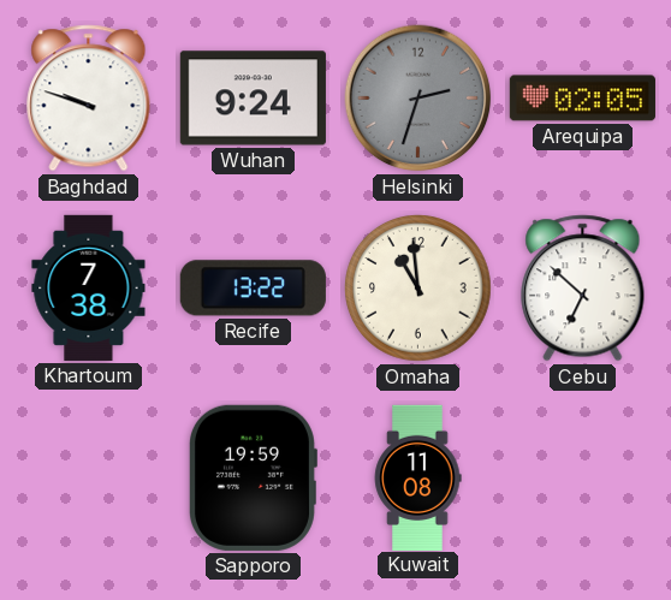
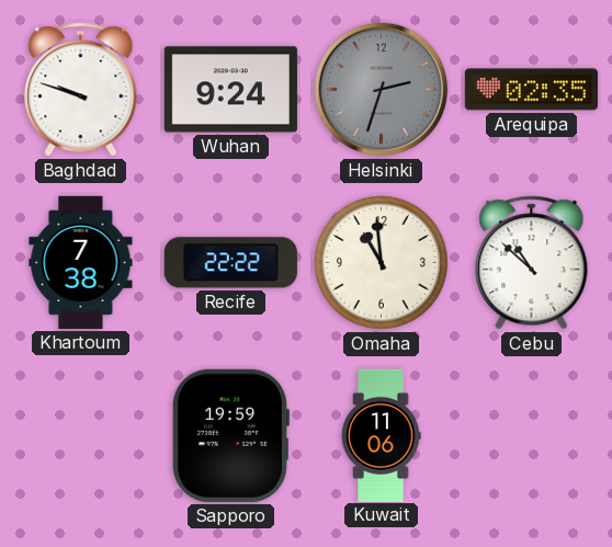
Arequipa: 02:05 -> 02:35 (531, 90)
Recife: 13:22 -> 22:22 (230, 263)
Cebu: 6:52 -> 10:52 (532, 263)
Kuwait: 11:08 -> 11:06 (381, 435)
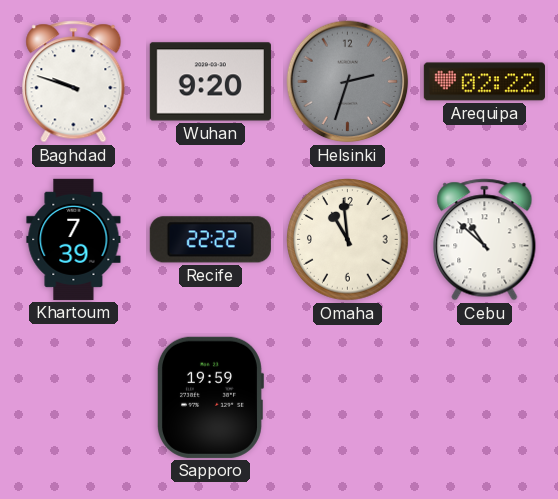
Wuhan: 9:24 -> 9:20 (210, 82)
Arequipa: 02:35 -> 02:22 (484, 82)
Khartoum: 7:38 -> 7:39 (74, 239)
Kuwait: 11:06 -> none (381, 435)
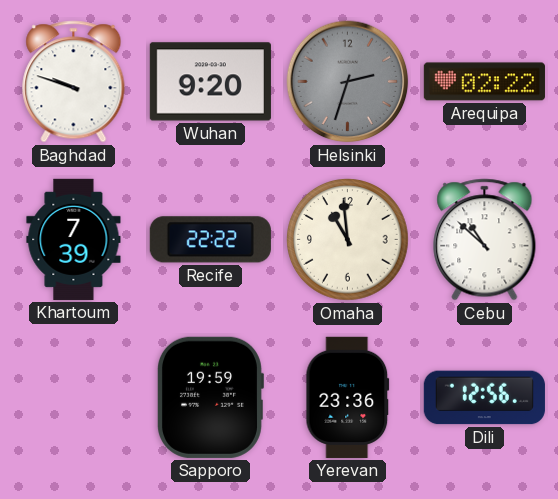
Yerevan: none -> 23:36 (348, 397)
Dili: none -> 12:56 (484, 398)
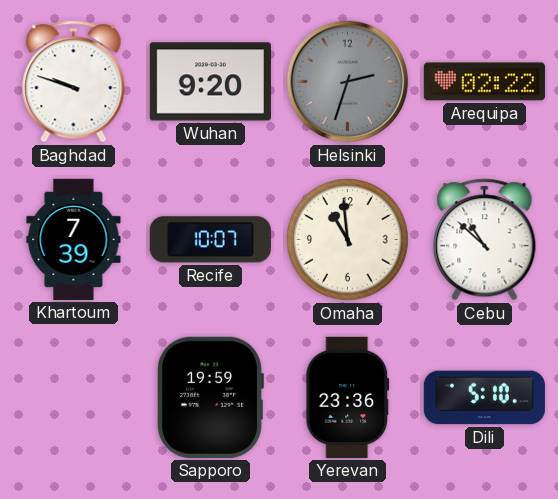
Recife: 22:22 -> 10:07 (210, 240)
Dili: 12:56 -> 5:10 (484, 398)
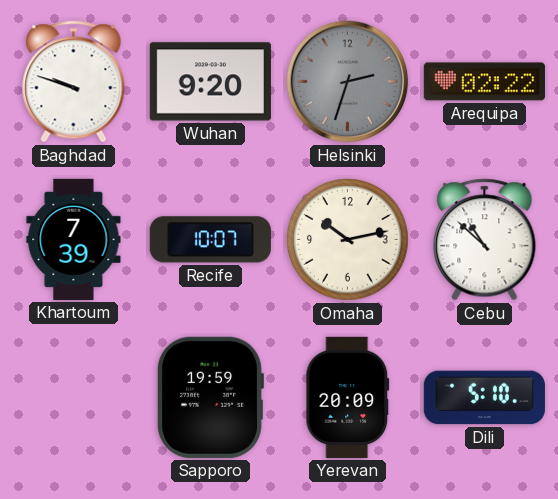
Omaha: 10:59 -> 10:13 (348, 240)
Yerevan: 23:36 -> 20:09 (348, 397)
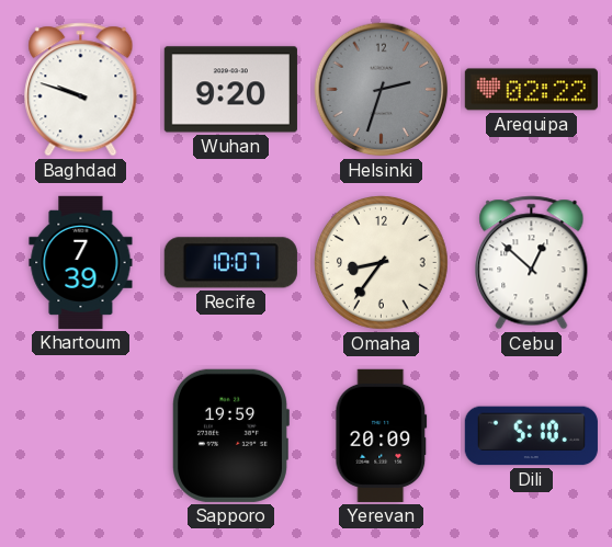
Omaha: 10:13 -> 8:36 (382, 263)
Cebu: 10:52 -> 12:52 (532, 263)
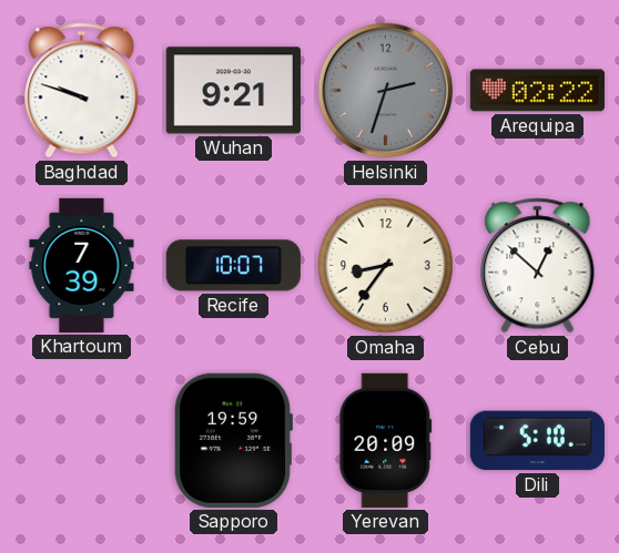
Wuhan: 9:20 -> 9:21 (233, 91)
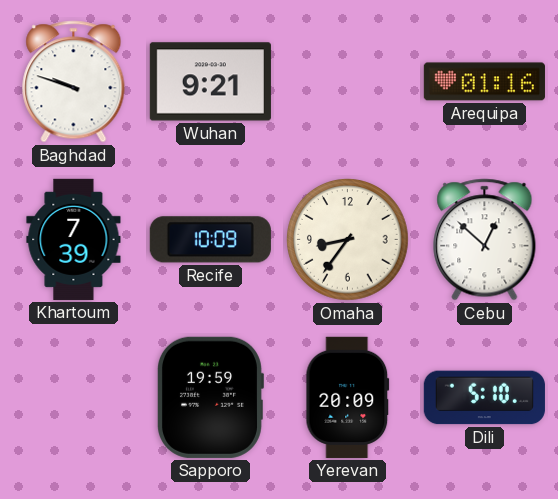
Helsinki: 2:33 -> none (386, 91)
Arequipa: 02:22 -> 01:16 (484, 82)
Recife: 10:07 -> 10:09 (210, 240)
